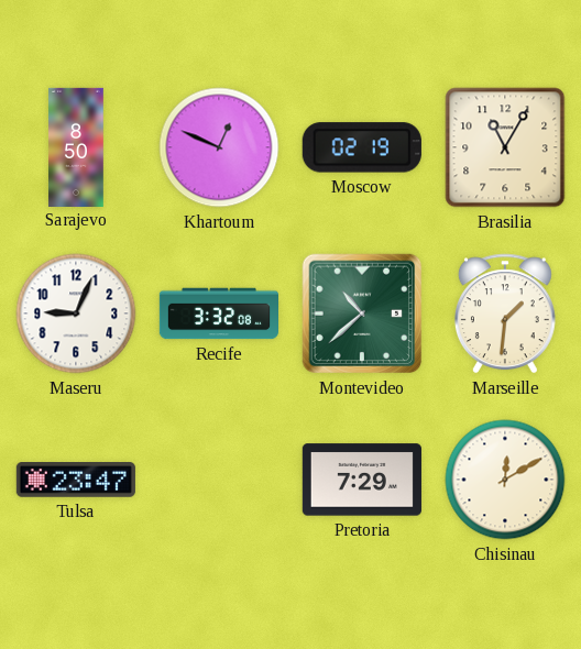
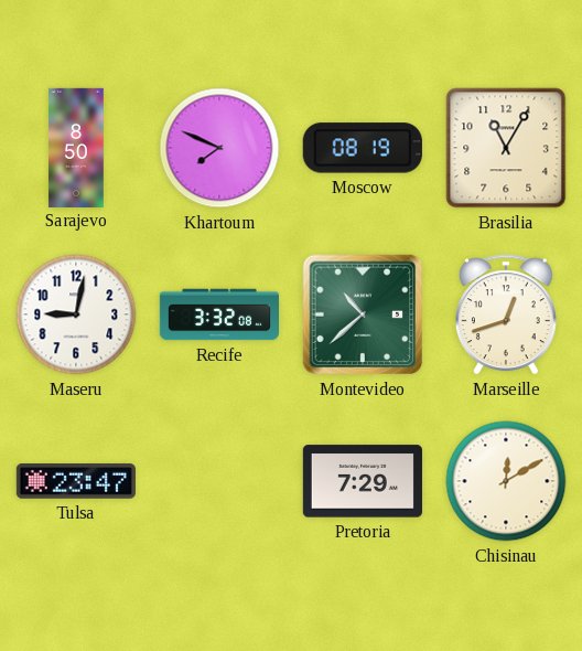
Khartoum: 12:49 -> 7:49 (219, 148)
Moscow: 02:19 -> 08:19 (363, 148)
Maseru: 9:04 -> 9:02 (76, 314)
Marseille: 1:31 -> 12:42 (506, 314)
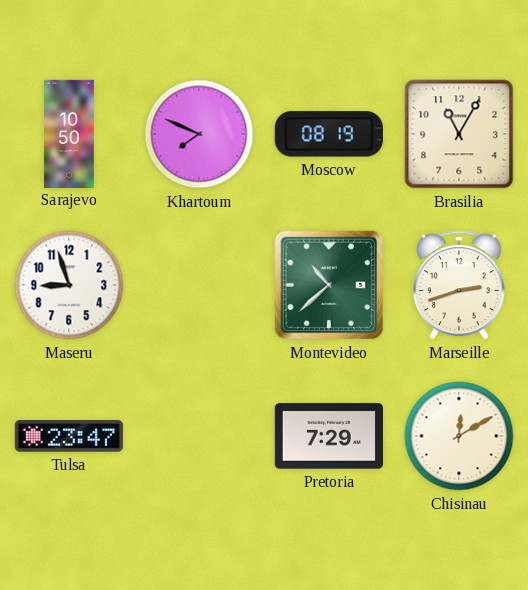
Sarajevo: 8:50 -> 10:50 (69, 133)
Maseru: 9:02 -> 8:57 (69, 285)
Recife: 3:32 -> none (218, 314)
Marseille: 12:42 -> 2:42 (459, 285)
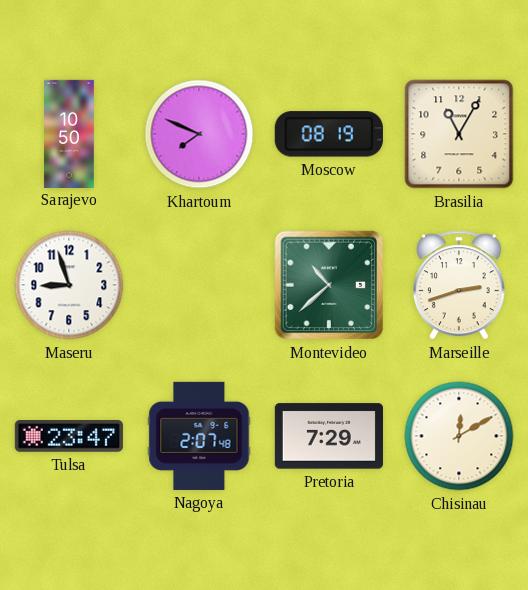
Nagoya: none -> 2:07 (199, 436)
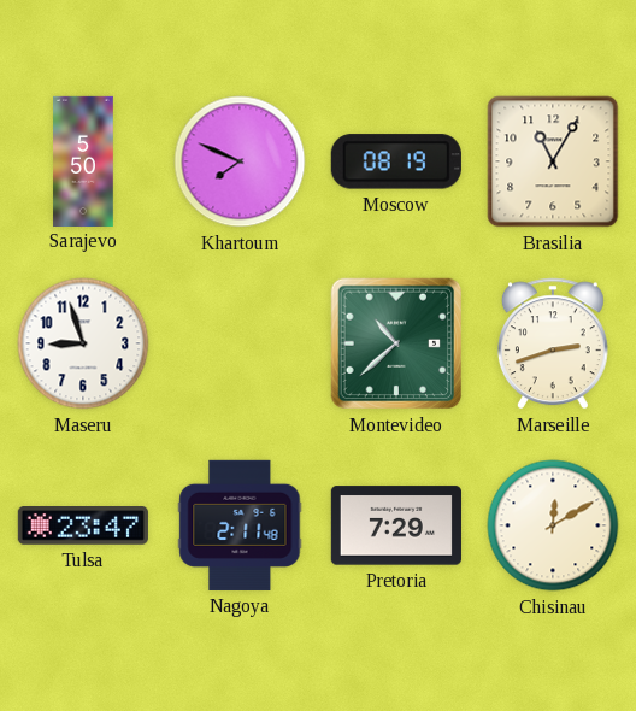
Sarajevo: 10:50 -> 5:50 (83, 160)
Nagoya: 2:07 -> 2:11 (240, 525)
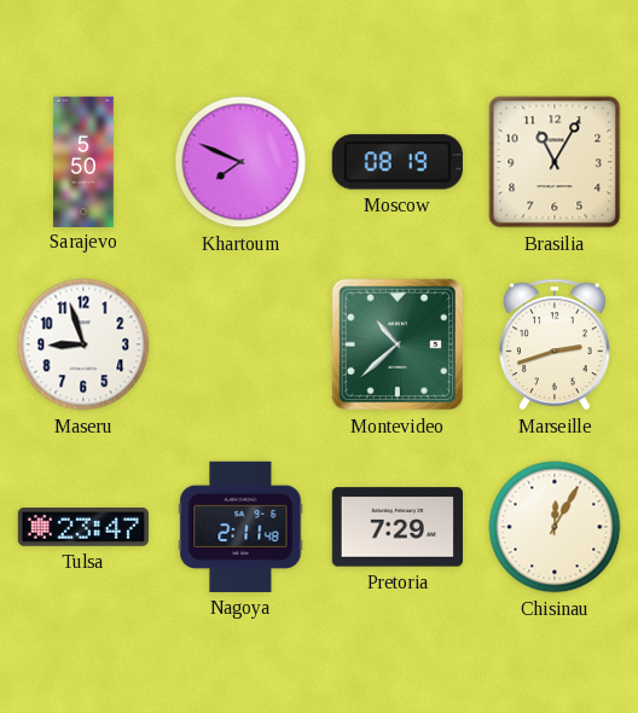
Chisinau: 12:10 -> 12:05 (555, 527)
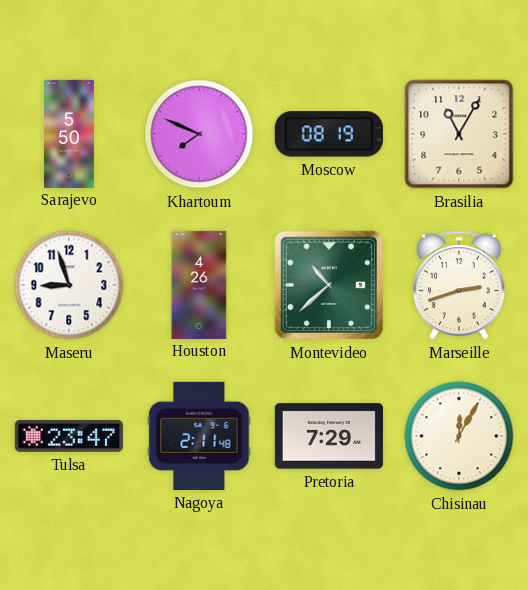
Houston: none -> 4:26 (199, 284)
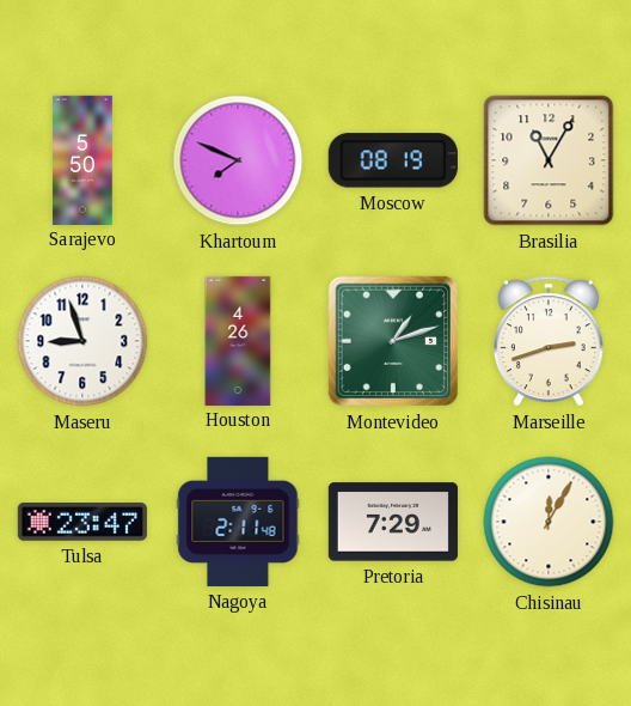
Montevideo: 10:38 -> 1:12 (393, 341)
